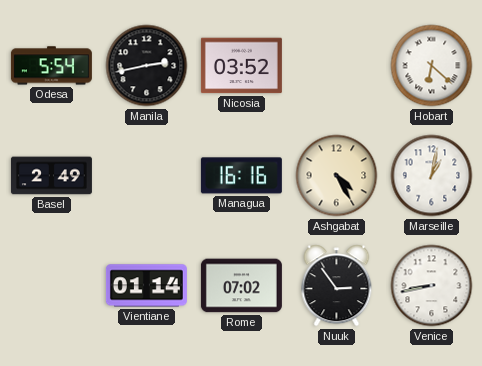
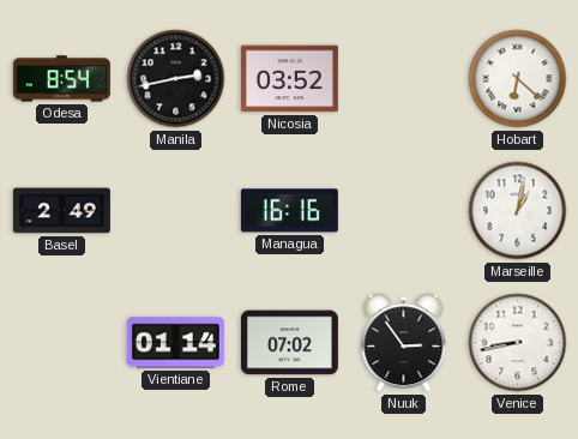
Odesa: 5:54 -> 8:54 (61, 79)
Ashgabat: 4:25 -> none (337, 176)
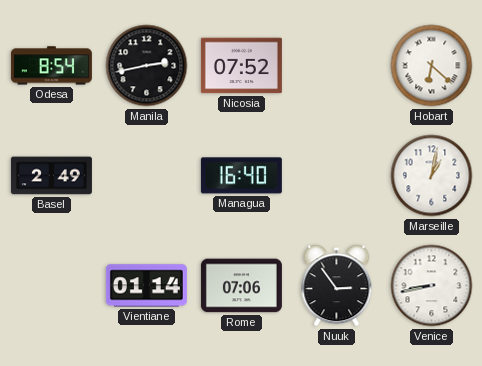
Nicosia: 03:52 -> 07:52 (241, 66)
Managua: 16:16 -> 16:40 (241, 176)
Rome: 07:02 -> 07:06 (241, 286)
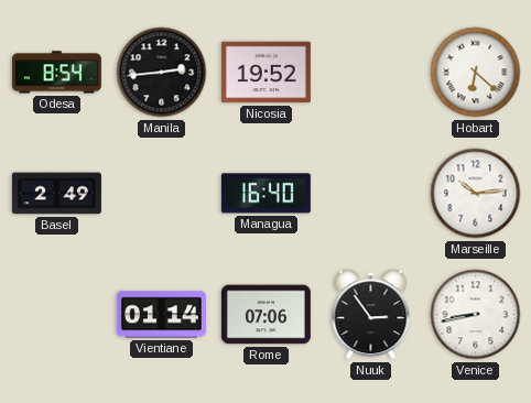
Manila: 2:43 -> 2:44 (162, 73)
Nicosia: 07:52 -> 19:52 (265, 73)
Marseille: 1:02 -> 10:14 (476, 194)
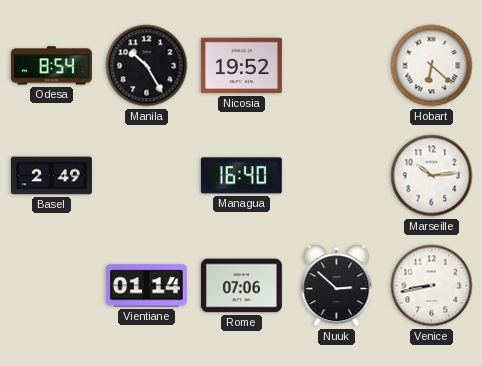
Manila: 2:44 -> 10:25 (147, 66)
Nuuk: 2:54 -> 2:52 (337, 286)
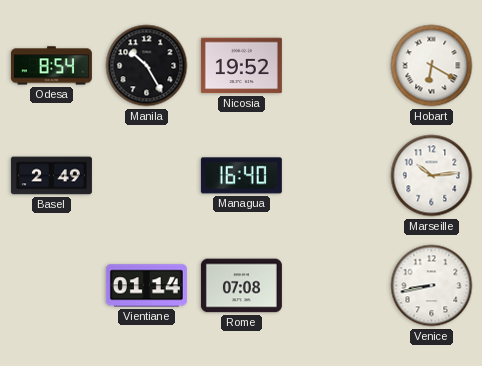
Hobart: 6:22 -> 6:20 (432, 66)
Rome: 07:06 -> 07:08 (241, 286)
Nuuk: 2:52 -> none (337, 286)
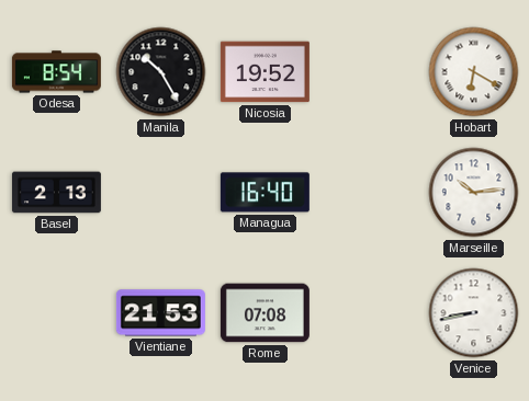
Basel: 2:49 -> 2:13 (56, 193)
Vientiane: 01:14 -> 21:53 (160, 313)
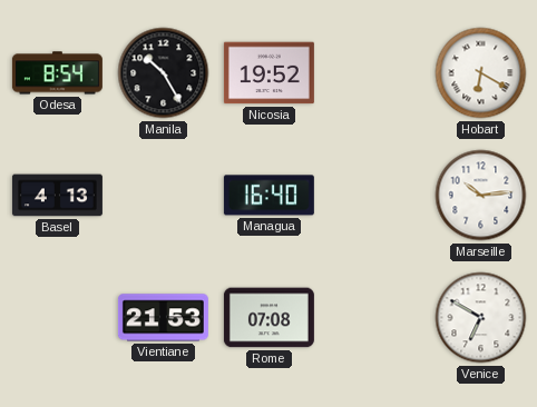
Basel: 2:13 -> 4:13 (57, 196)
Venice: 8:43 -> 6:50 (481, 318)
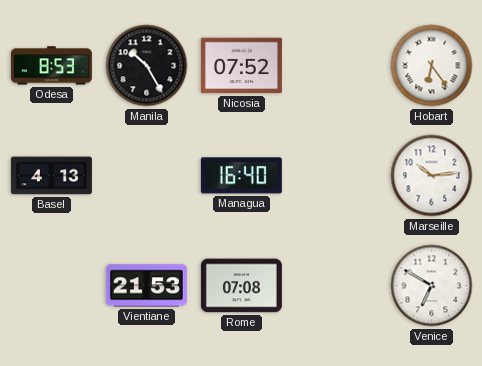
Odesa: 8:54 -> 8:53 (51, 66)
Nicosia: 19:52 -> 07:52 (241, 66)
Hobart: 6:20 -> 6:24 (432, 66)
